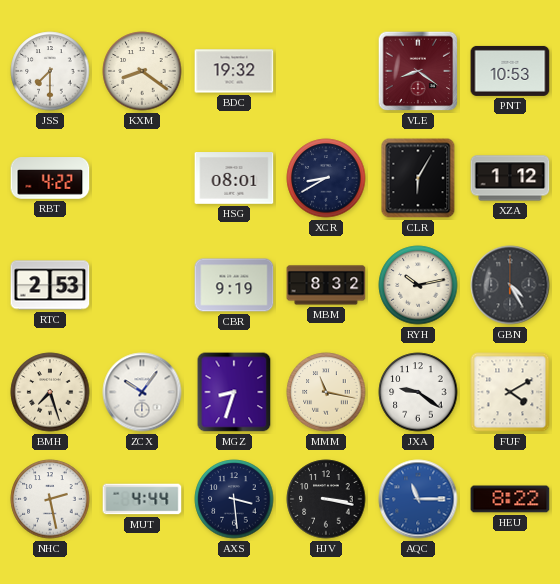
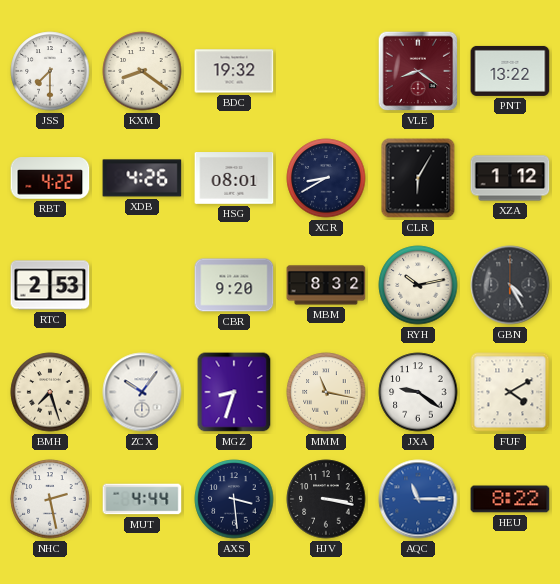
PNT: 10:53 -> 13:22 (510, 71)
XDB: none -> 4:26 (142, 178)
CBR: 9:19 -> 9:20 (234, 285)
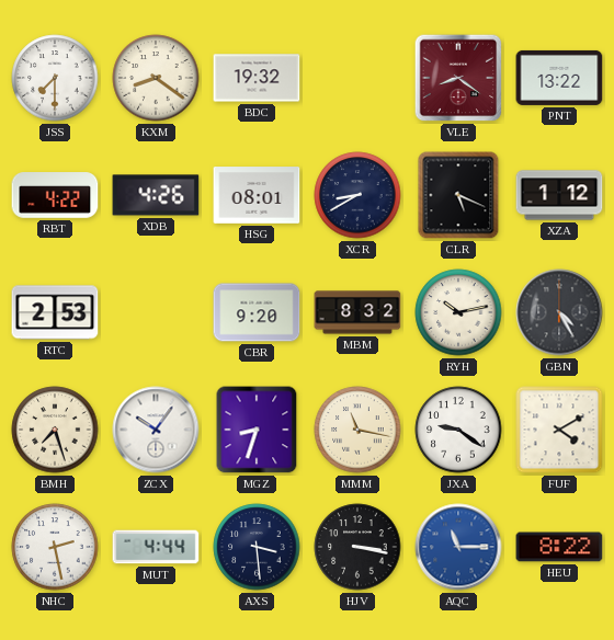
CLR: 6:05 -> 5:19 (458, 195)
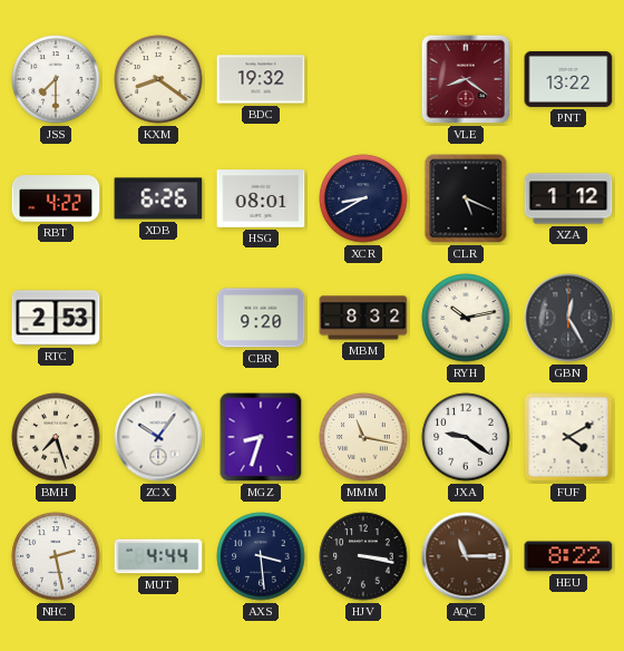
XDB: 4:26 -> 6:26 (158, 198)
GBN: 4:25 -> 12:25 (568, 318)
AQC dial: blue -> brown (466, 556)
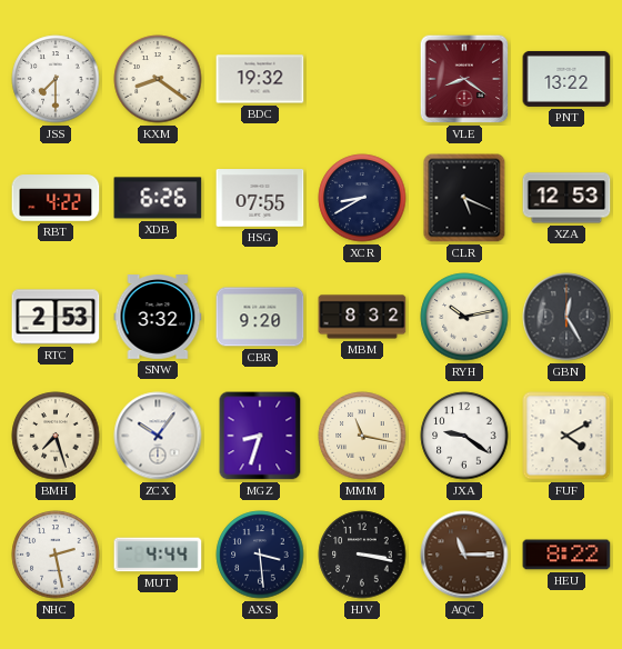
HSG: 08:01 -> 07:55 (260, 198)
XZA: 1:12 -> 12:53 (566, 198)
SNW: none -> 3:32 (158, 317)
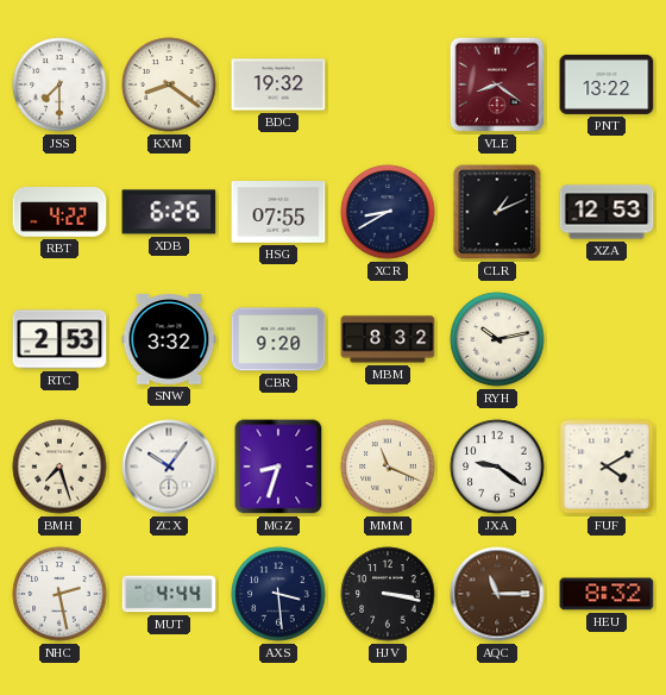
CLR: 5:19 -> 1:11 (497, 212)
GBN: 12:25 -> none (566, 317)
MMM: 11:17 -> 11:19 (388, 467)
HEU: 8:22 -> 8:32 (607, 594)
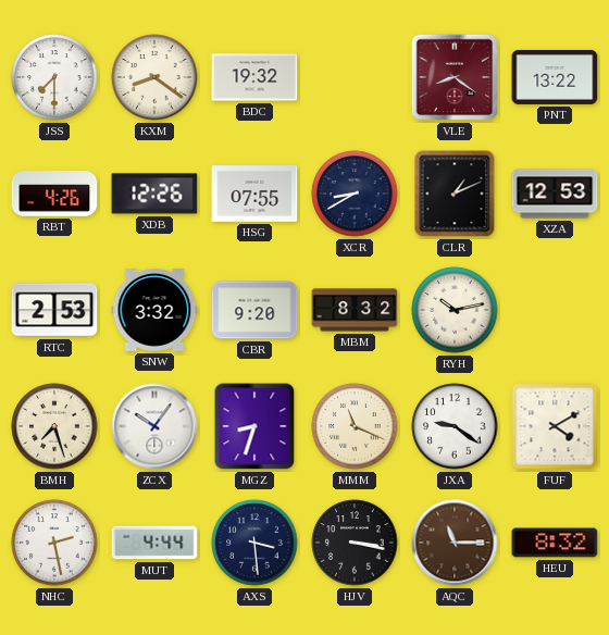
RBT: 4:22 -> 4:26 (54, 194)
XDB: 6:26 -> 12:26 (154, 194)
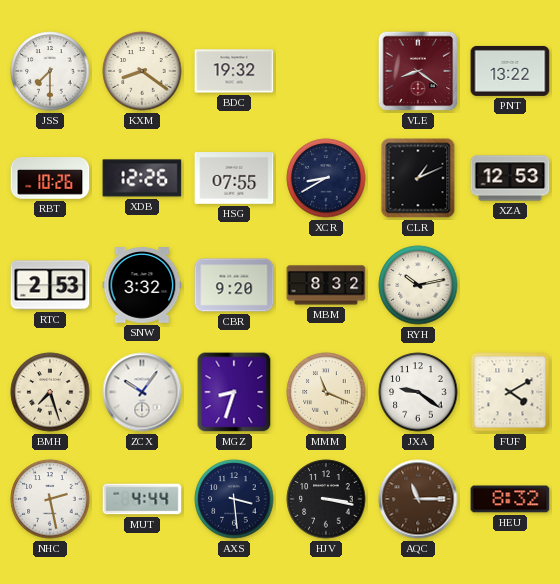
RBT: 4:26 -> 10:26 (50, 178)
